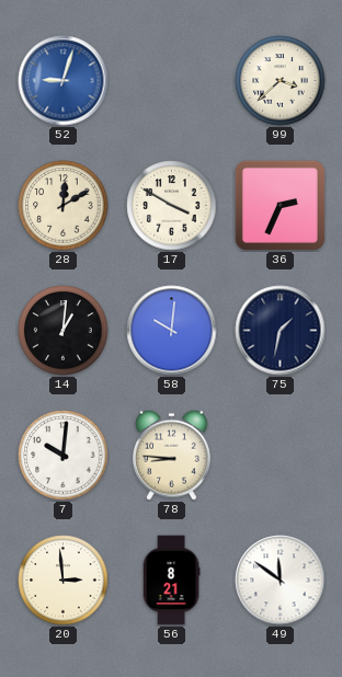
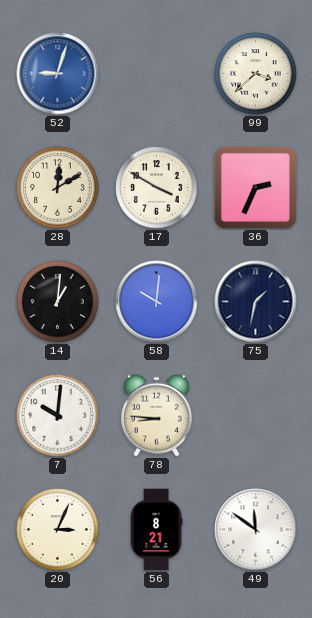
20: 2:59 -> 3:04 (58, 530)
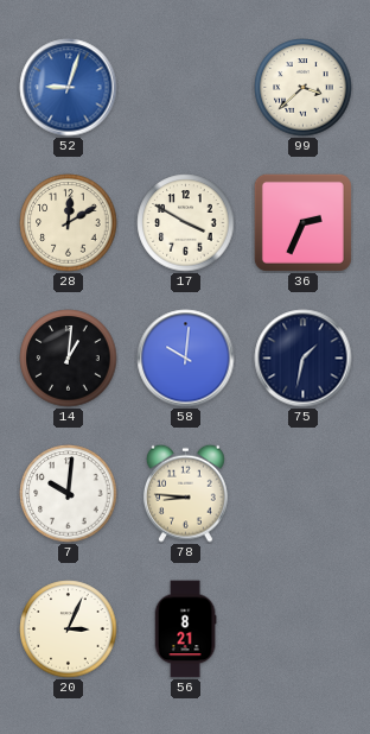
49: 11:51 -> none (256, 530)
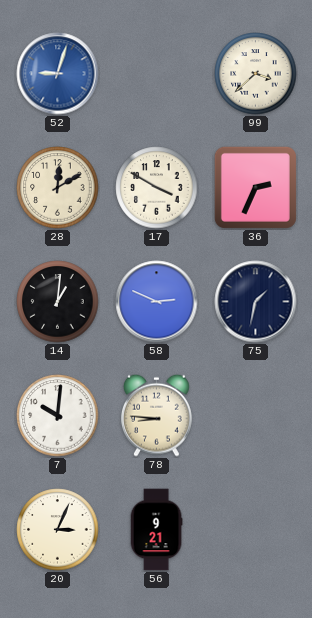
58: 10:01 -> 2:49 (157, 302)
56: 8:21 -> 9:21 (156, 530)
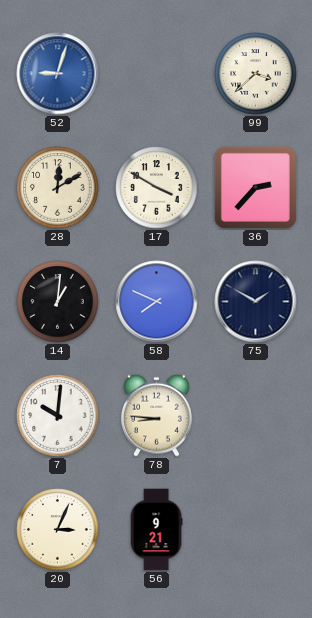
36: 2:34 -> 2:37 (255, 187)
58: 2:49 -> 7:49 (157, 302)
75: 1:32 -> 1:50 (256, 302)
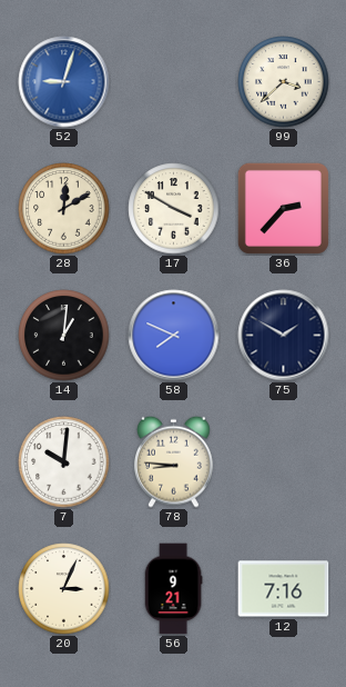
12: none -> 7:16 (284, 589)
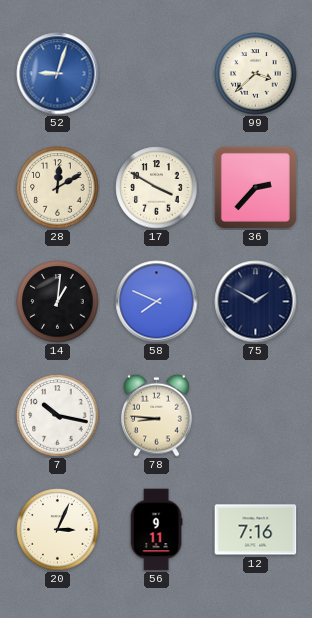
7: 10:01 -> 10:17 (58, 416)
56: 9:21 -> 9:11 (156, 530)
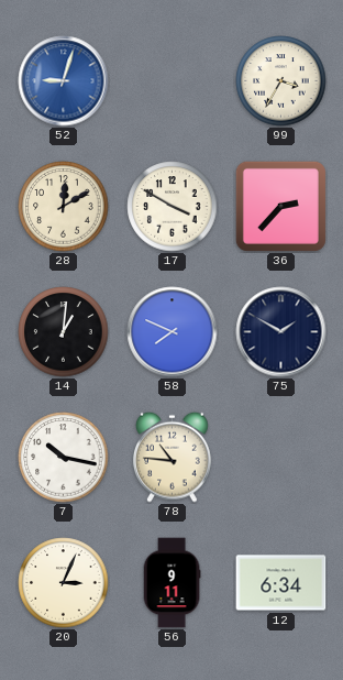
99: 3:38 -> 3:35 (281, 81)
78: 8:46 -> 10:46 (173, 457)
12: 7:16 -> 6:34 (281, 583)
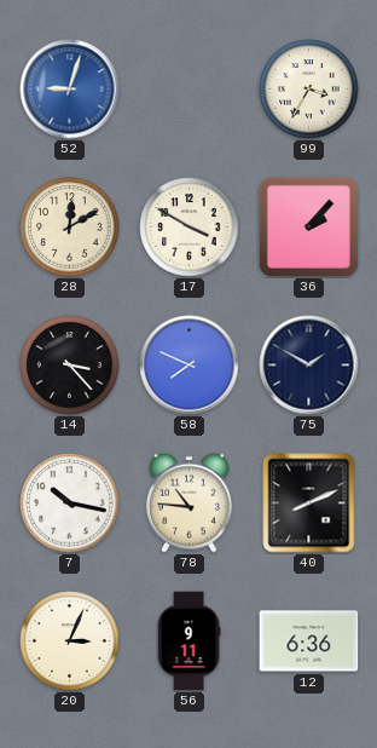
36: 2:37 -> 2:07 (308, 226)
14: 1:01 -> 3:23 (70, 366)
40: none -> 8:11 (309, 504)
12: 6:34 -> 6:36 (309, 641)
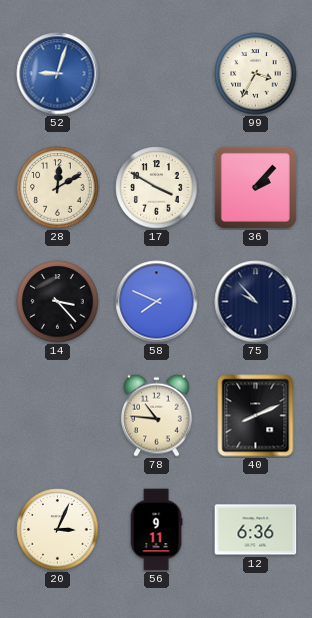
75: 1:50 -> 9:53 (256, 302)
7: 10:17 -> none (70, 504)
